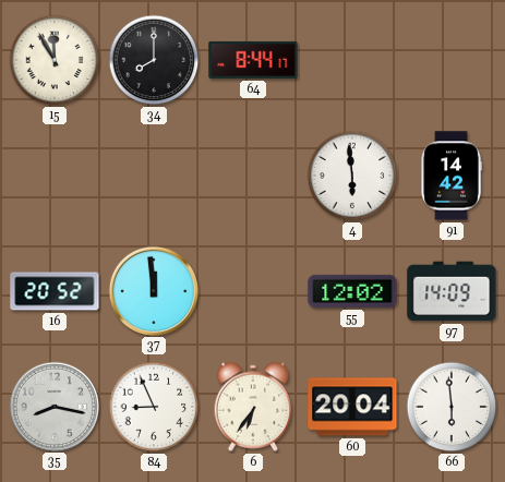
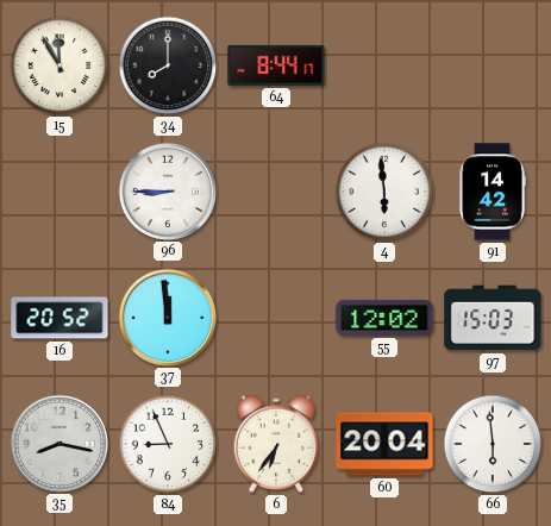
96: none -> 8:45 (167, 190)
97: 14:09 -> 15:03 (493, 318)
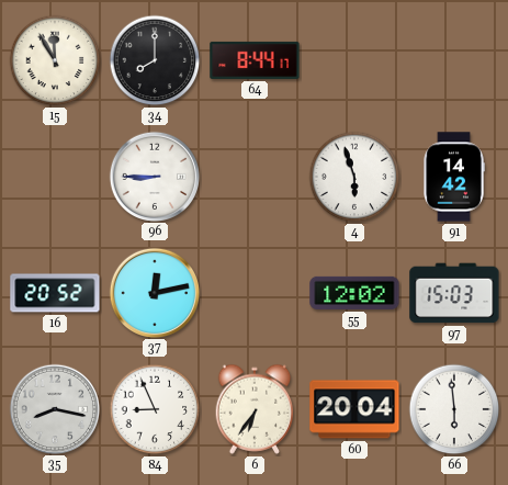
4: 5:59 -> 5:57 (354, 177)
37: 11:59 -> 12:13 (154, 292)
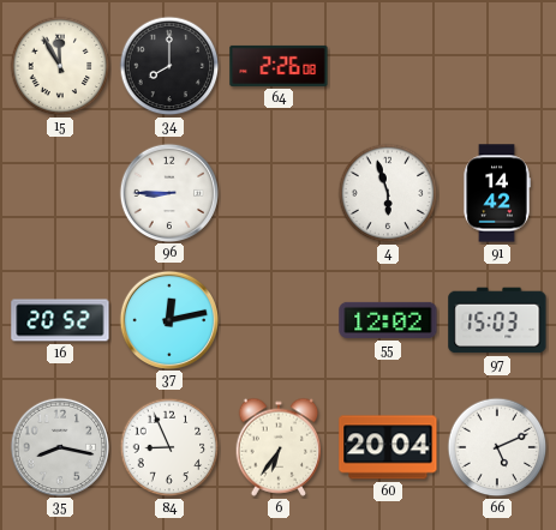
64: 8:44 -> 2:26 (279, 66)
66: 5:59 -> 5:11 (497, 447)
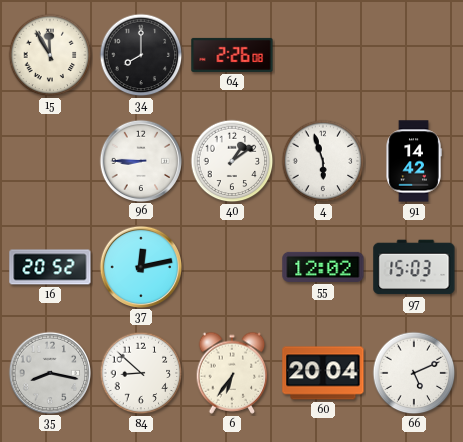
40: none -> 1:09 (232, 161)
84: 8:56 -> 8:52 (141, 373)
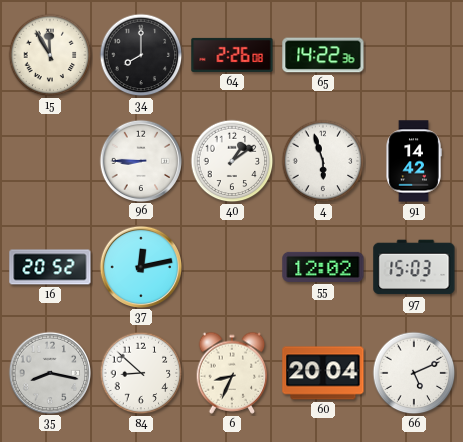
65: none -> 14:22 (323, 55)
6: 6:36 -> 8:34 (232, 373)
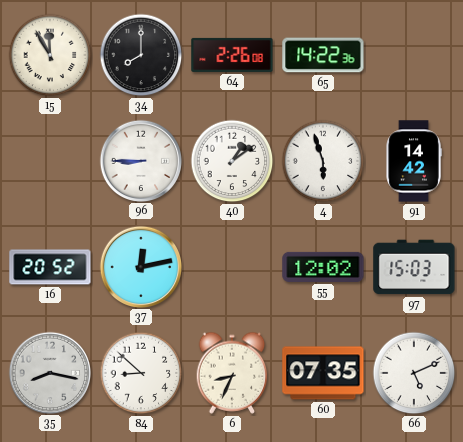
60: 20:04 -> 07:35 (323, 373)
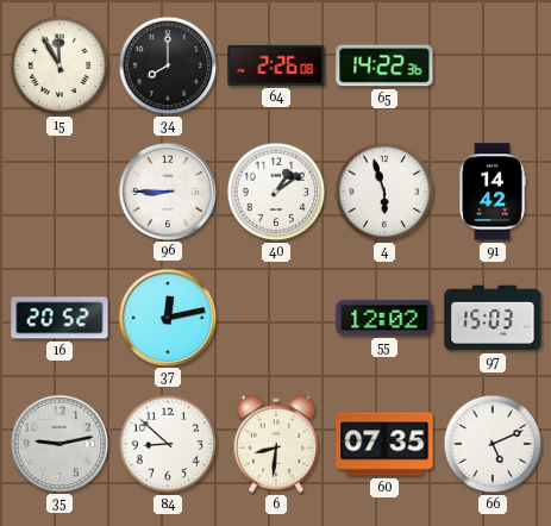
35: 8:17 -> 9:13 (58, 443)
6: 8:34 -> 8:31 (276, 444)
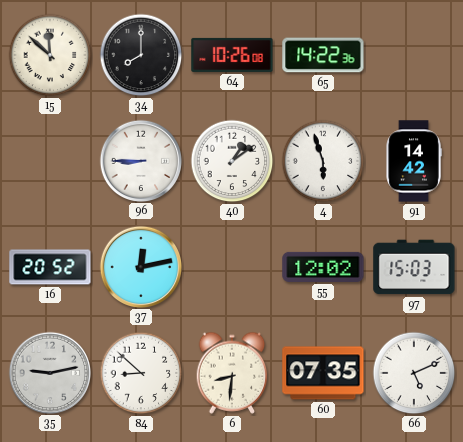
15: 11:55 -> 11:52 (50, 55)
64: 2:26 -> 10:26 (232, 55)
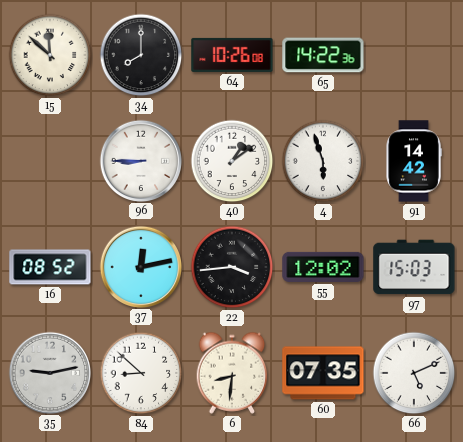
16: 20:52 -> 08:52 (50, 267)
22: none -> 3:44 (232, 267)
